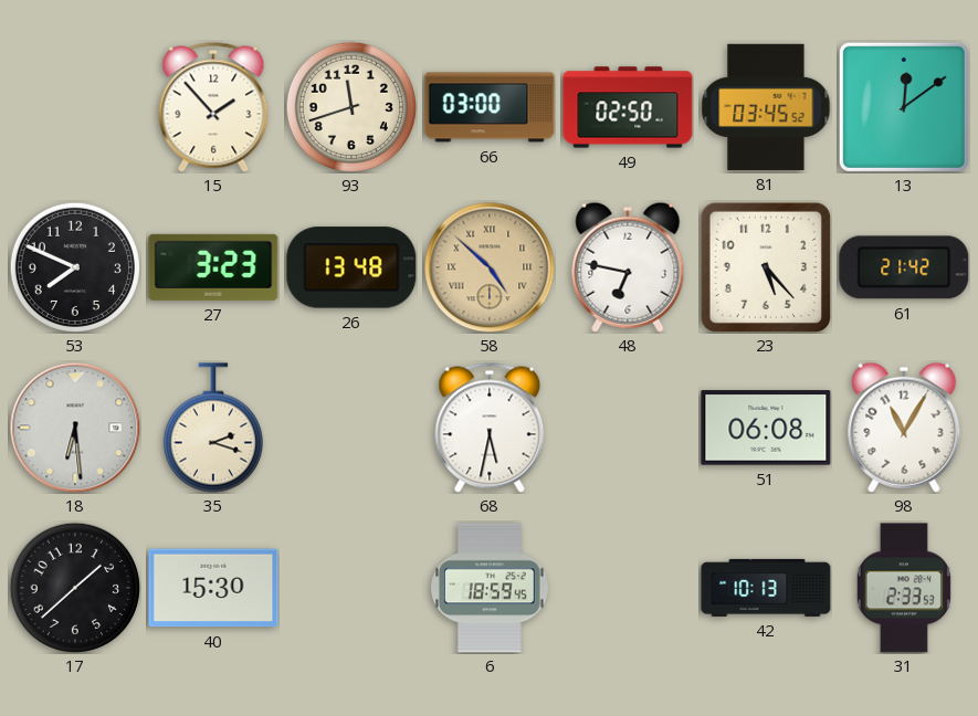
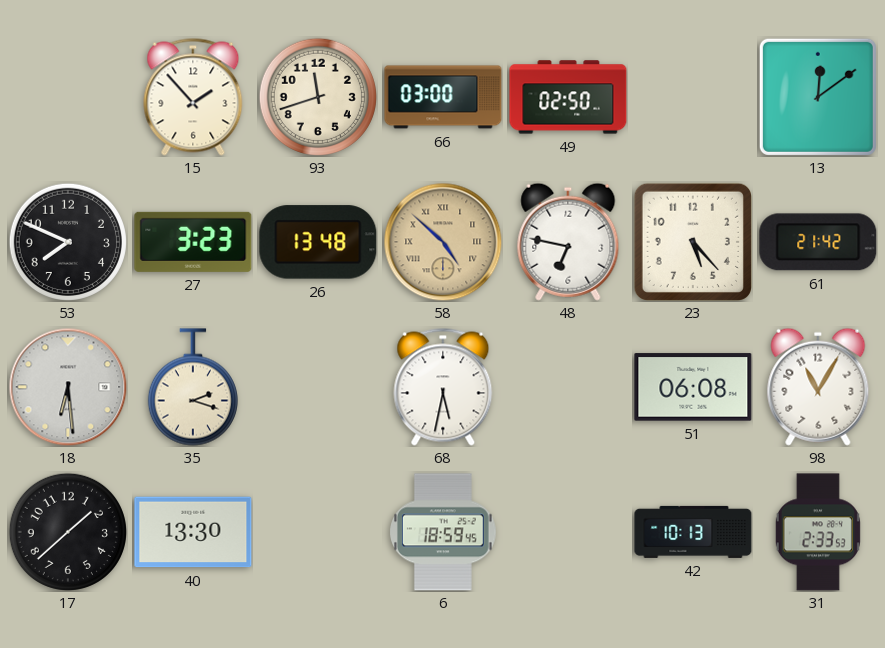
81: 03:45 -> none (766, 107)
40: 15:30 -> 13:30 (193, 532)
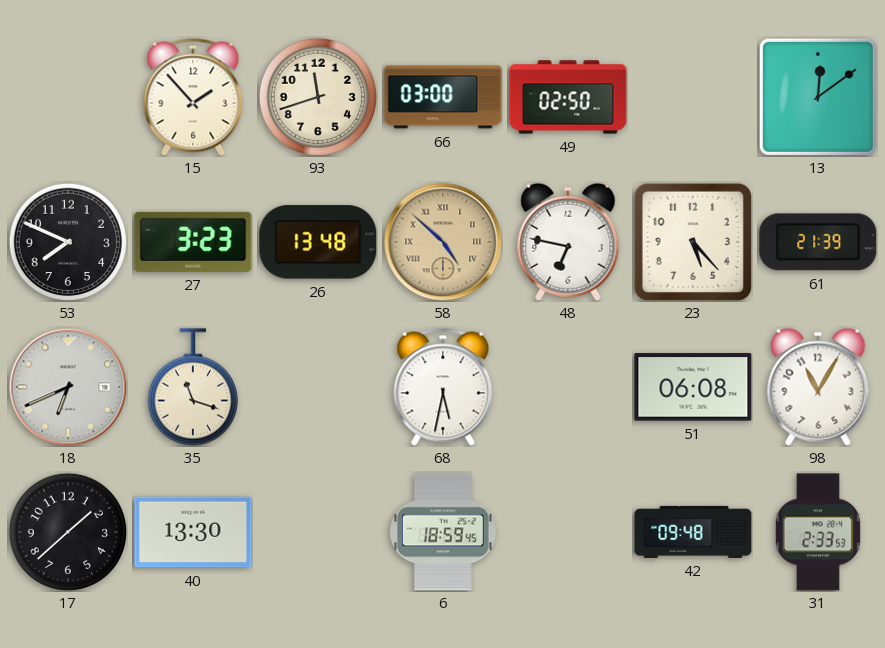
61: 21:42 -> 21:39 (818, 242)
18: 6:29 -> 6:41 (68, 387)
35: 2:18 -> 11:18 (193, 387)
42: 10:13 -> 09:48 (693, 532)
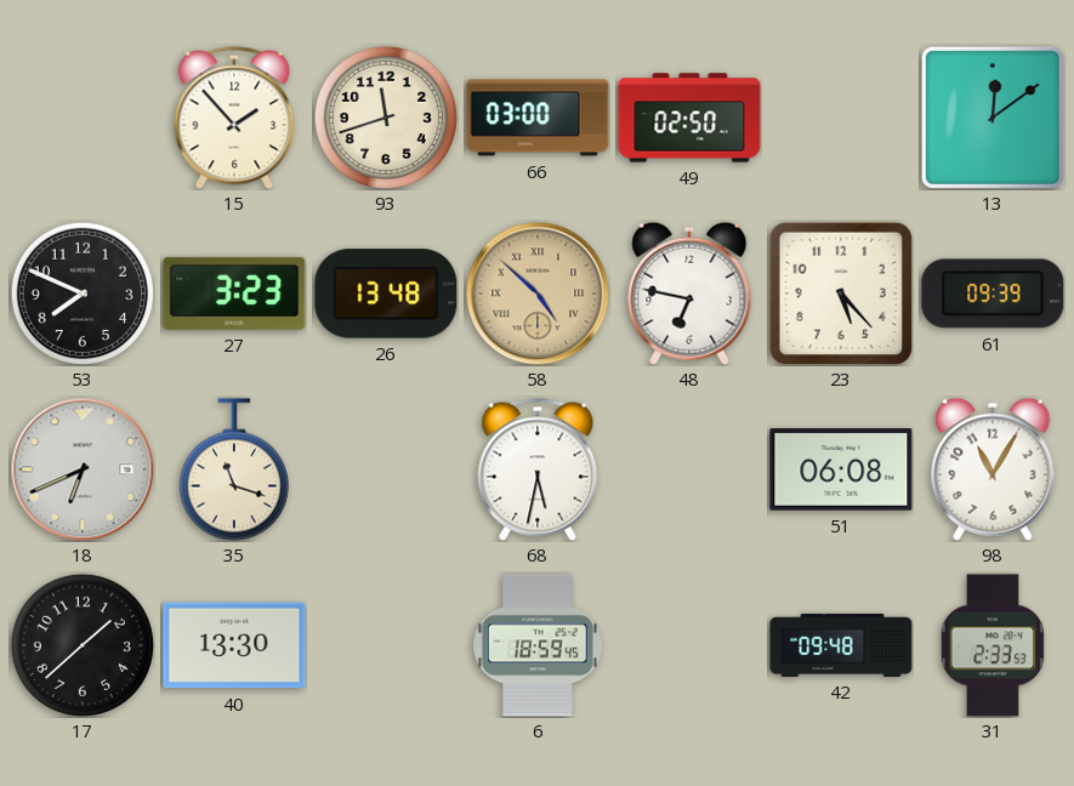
61: 21:39 -> 09:39 (993, 294)
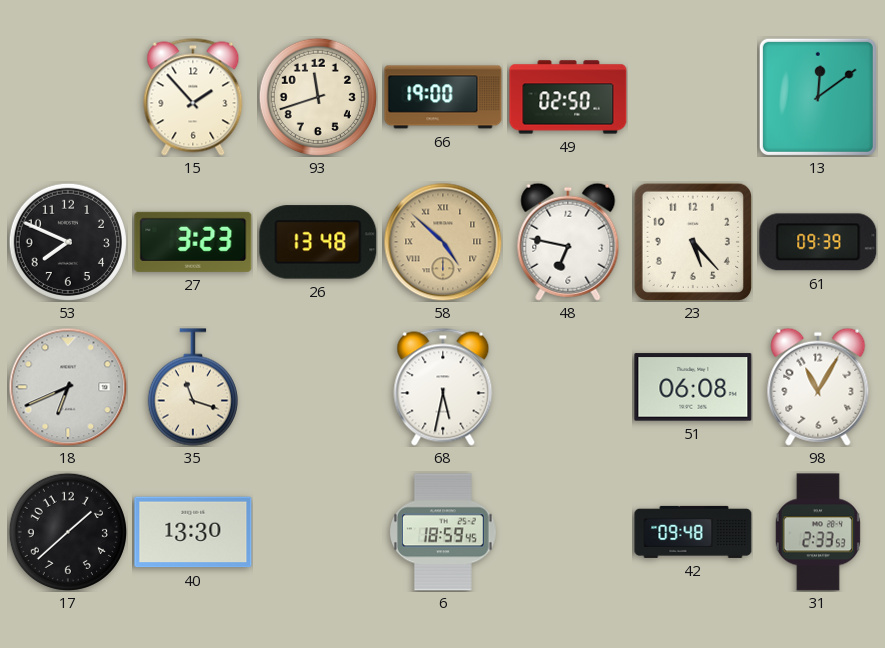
66: 03:00 -> 19:00 (443, 97)
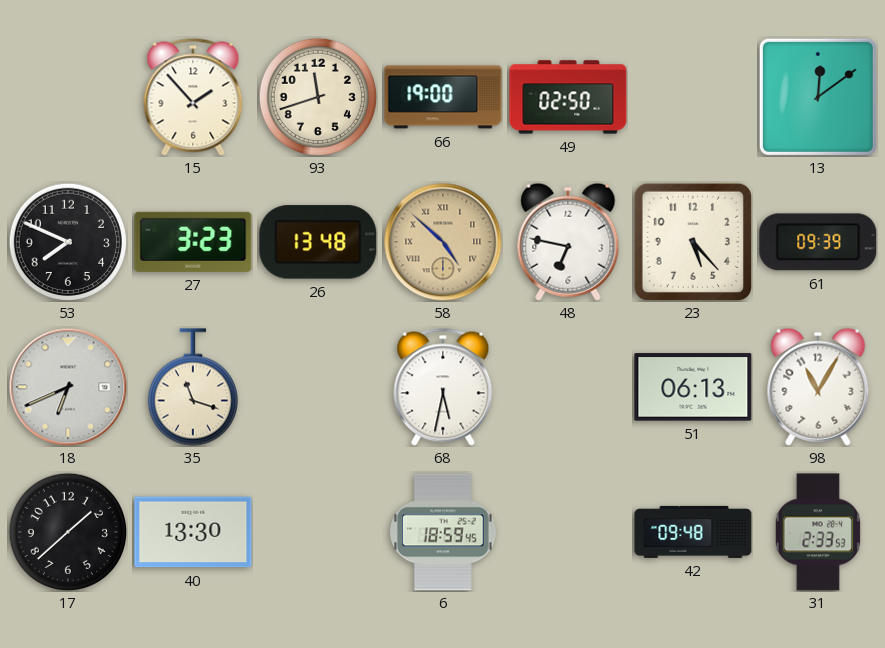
51: 06:08 -> 06:13 (693, 387)
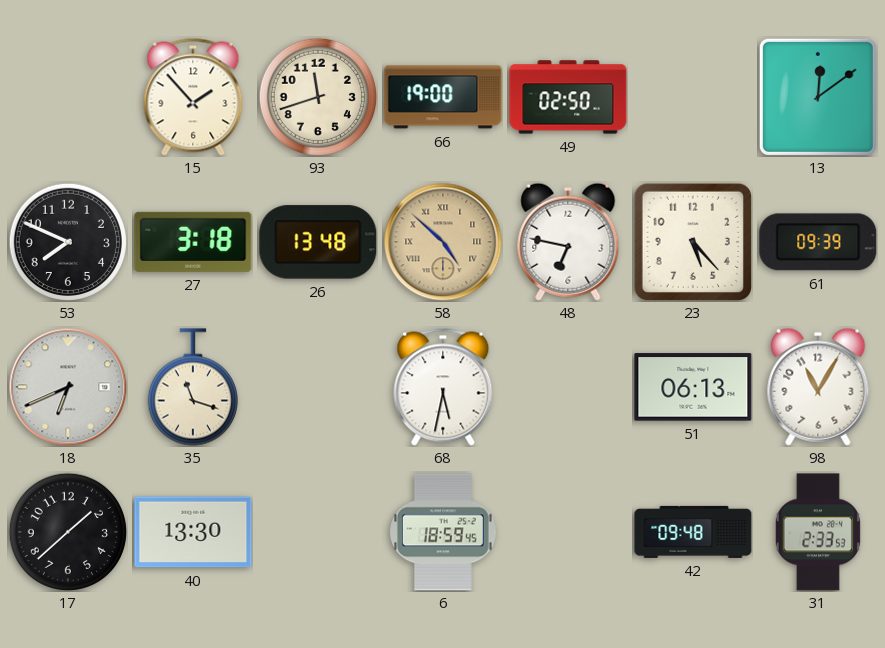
27: 3:23 -> 3:18 (193, 242)
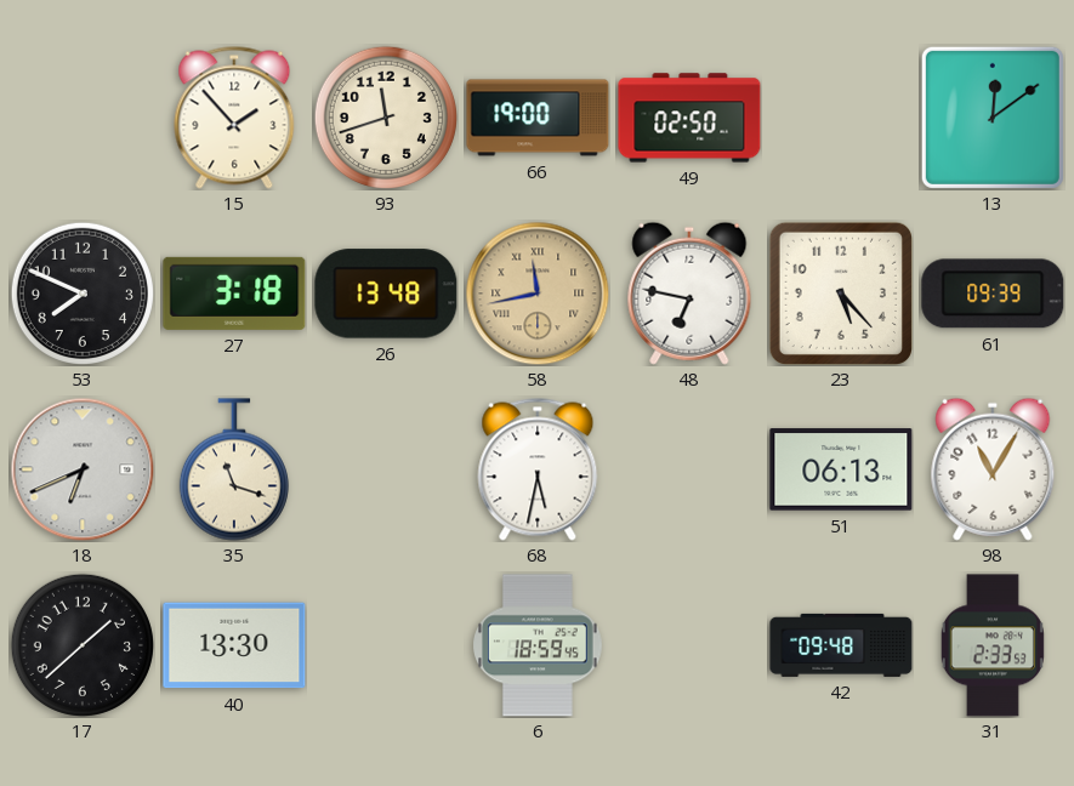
58: 4:52 -> 11:43 (538, 294)
